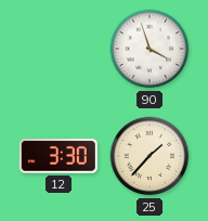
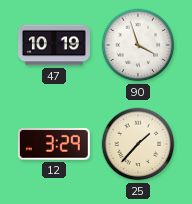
47: none -> 10:19 (55, 45)
12: 3:30 -> 3:29 (54, 144)
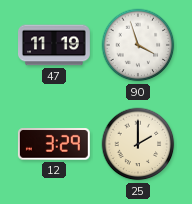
47: 10:19 -> 11:19 (55, 45)
25: 1:37 -> 2:00 (138, 144)
